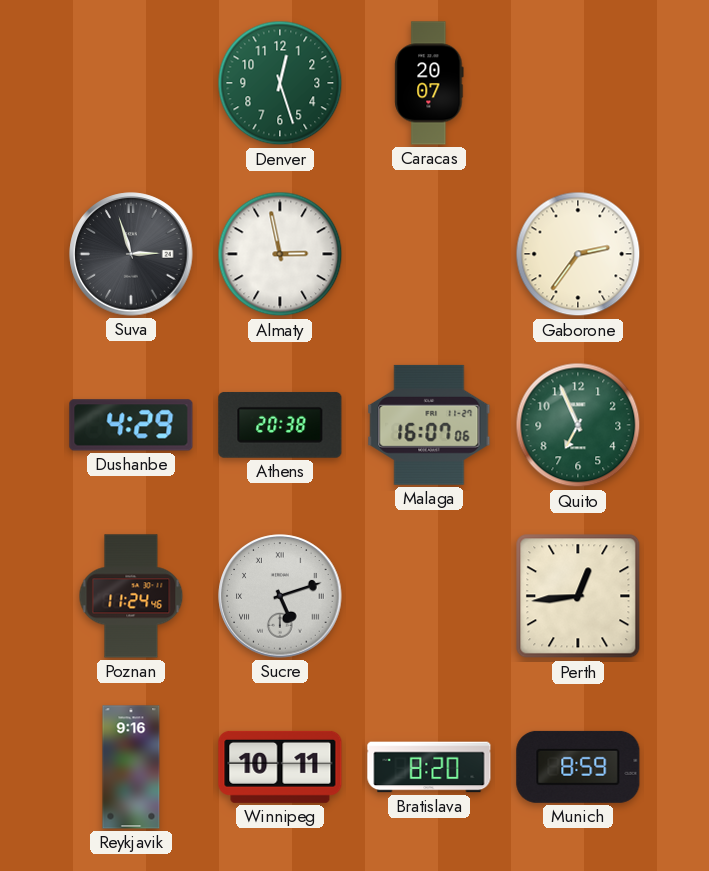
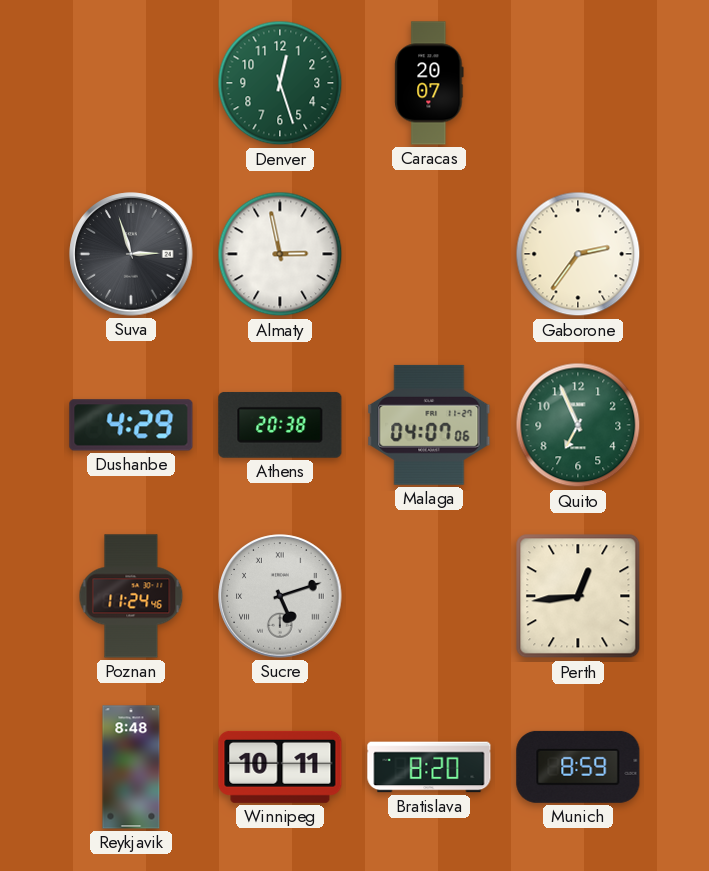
Malaga: 16:07 -> 04:07 (429, 425)
Reykjavik: 9:16 -> 8:48 (131, 767)
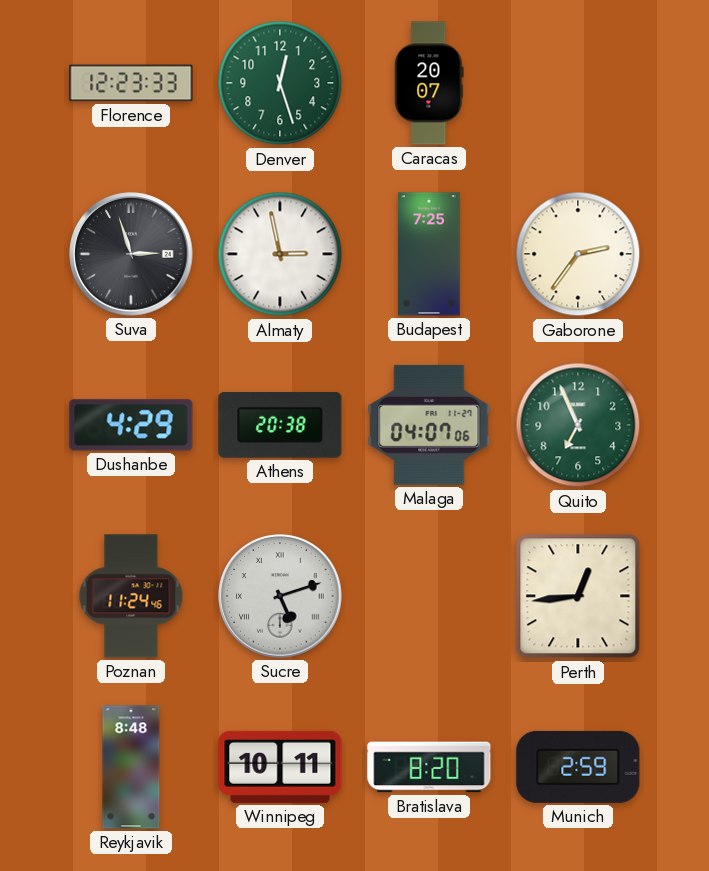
Florence: none -> 12:23 (131, 83)
Budapest: none -> 7:25 (430, 254)
Munich: 8:59 -> 2:59 (578, 767)
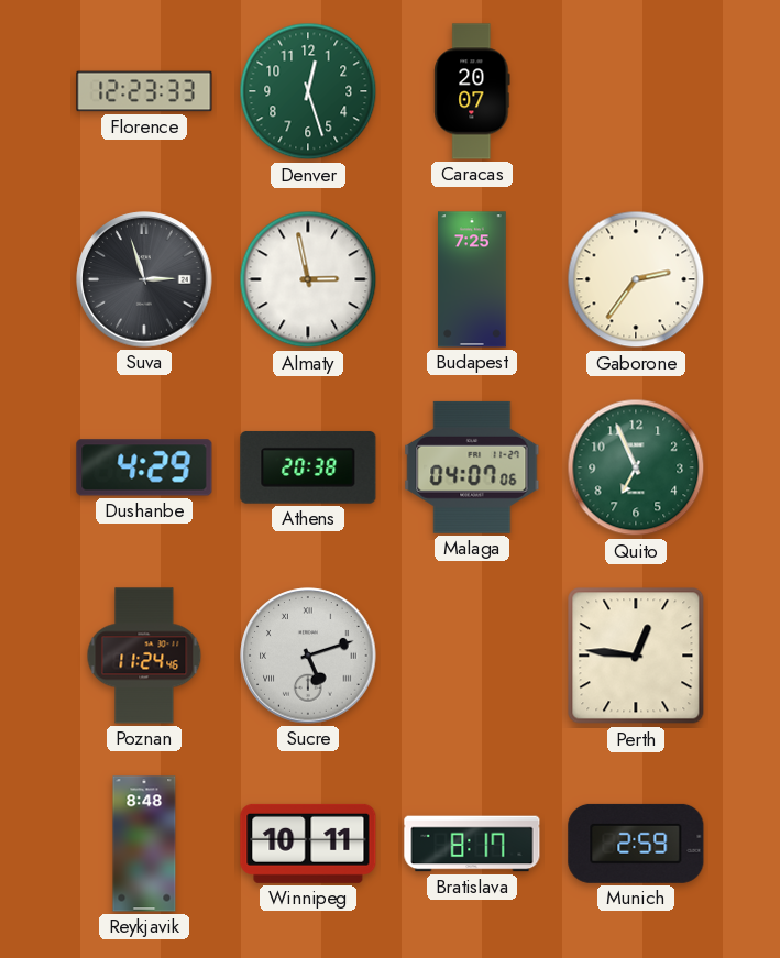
Perth: 12:44 -> 12:46 (636, 656)
Bratislava: 8:20 -> 8:17 (472, 844)
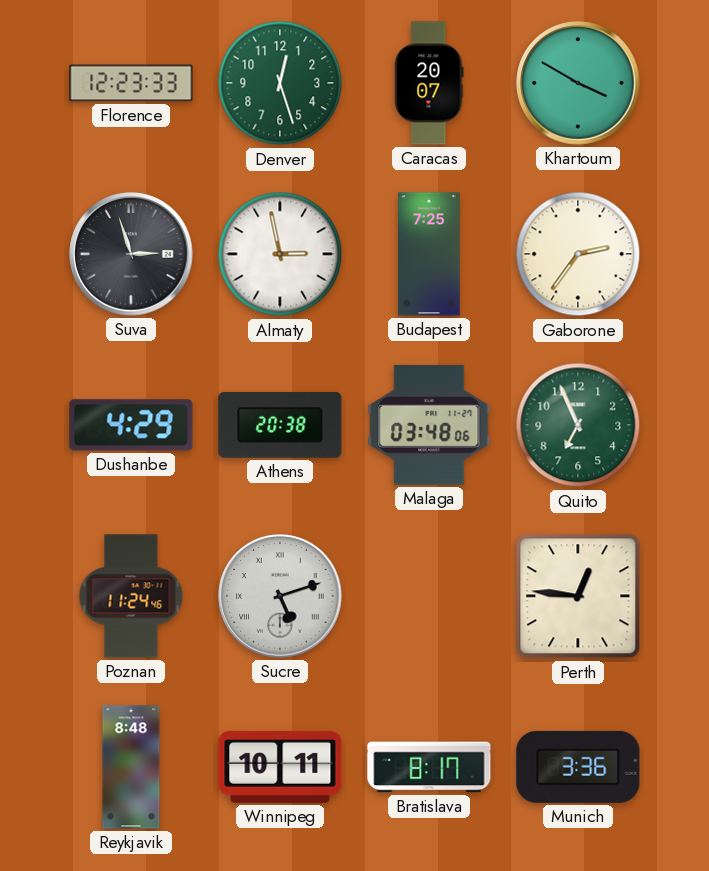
Khartoum: none -> 3:50 (578, 83)
Malaga: 04:07 -> 03:48 (429, 425)
Munich: 2:59 -> 3:36 (578, 767)
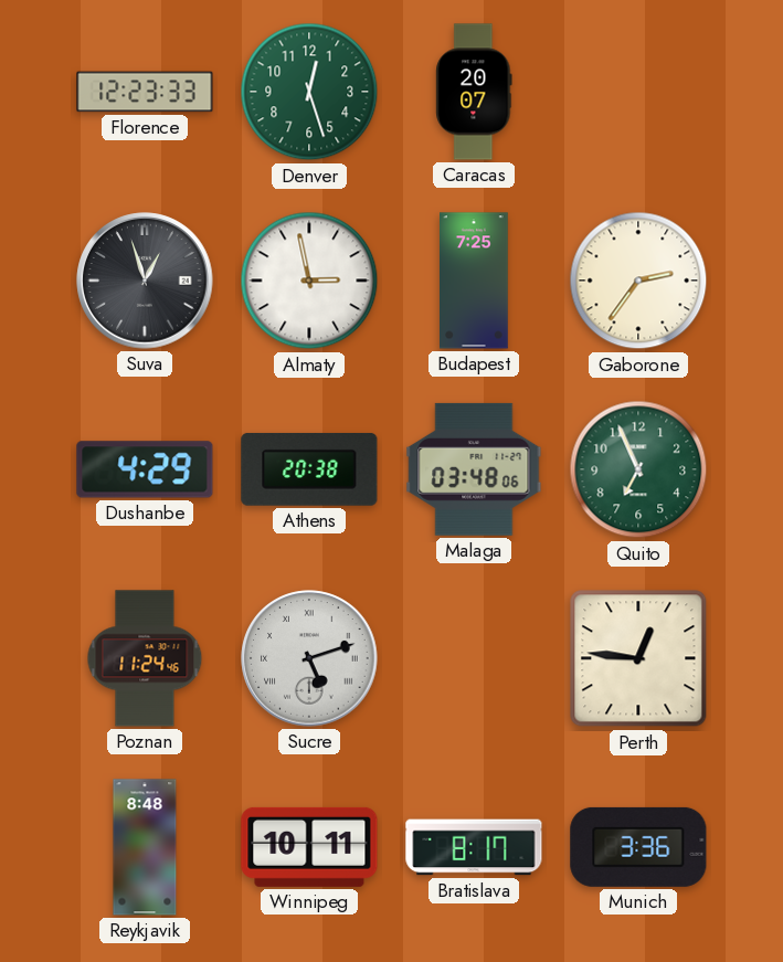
Khartoum: 3:50 -> none (578, 83)
Suva: 2:57 -> 12:57 (145, 281)
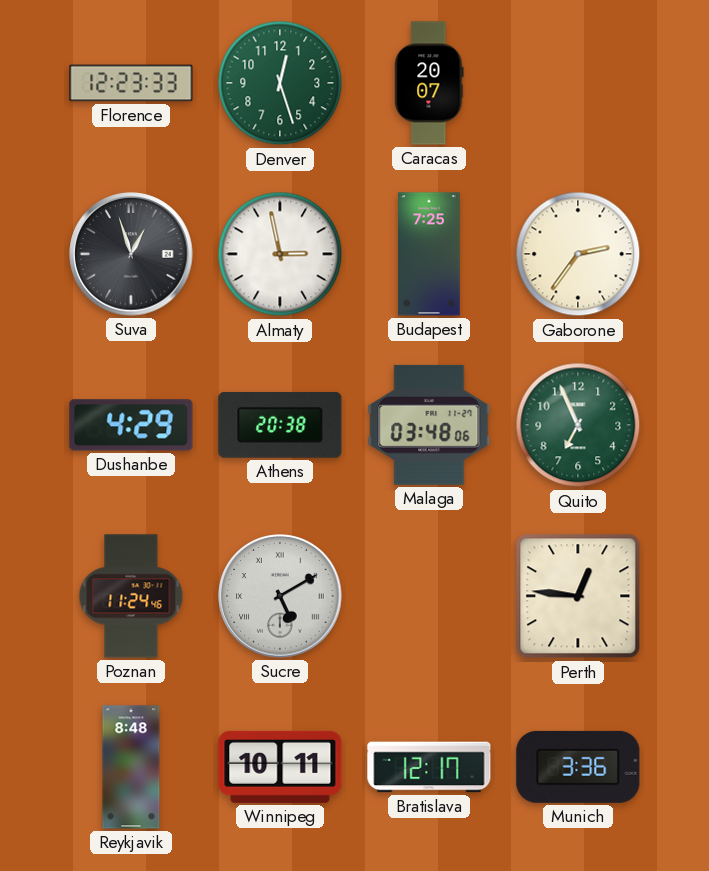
Sucre: 5:12 -> 5:10 (280, 596)
Bratislava: 8:17 -> 12:17 (429, 767)
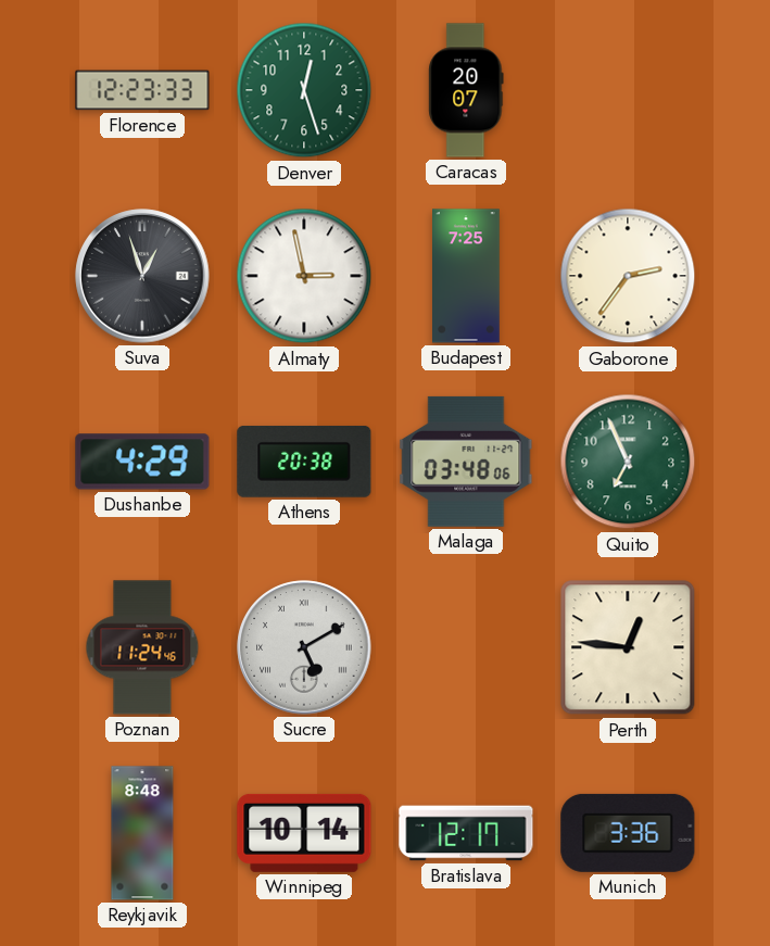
Winnipeg: 10:11 -> 10:14 (304, 833)
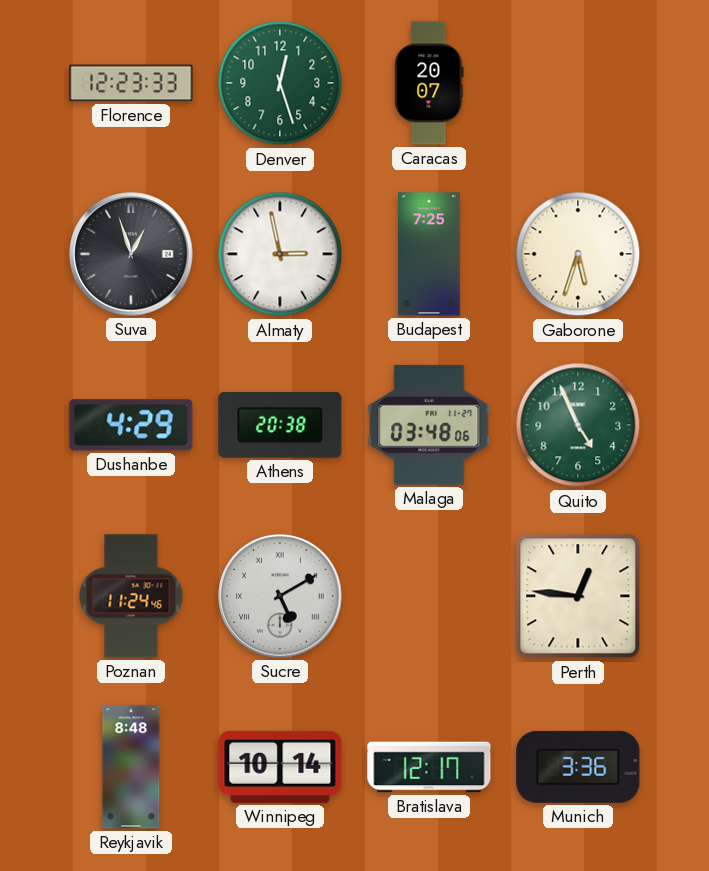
Gaborone: 2:36 -> 5:33 (578, 254)
Quito: 6:56 -> 4:56 (578, 425)
